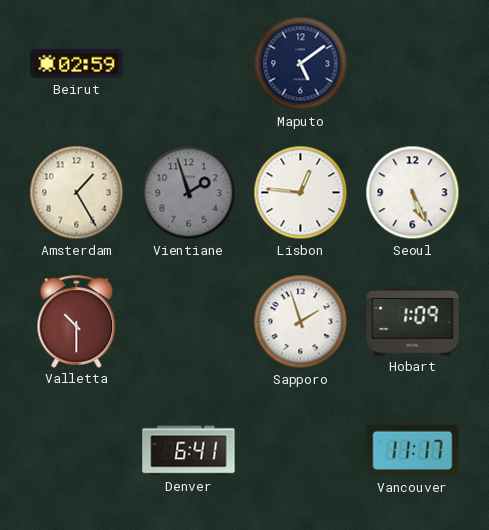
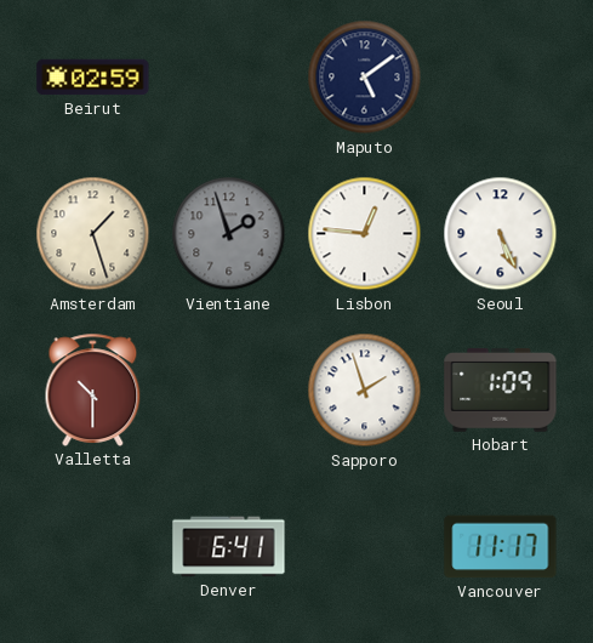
Amsterdam: 1:25 -> 1:27 (93, 234)
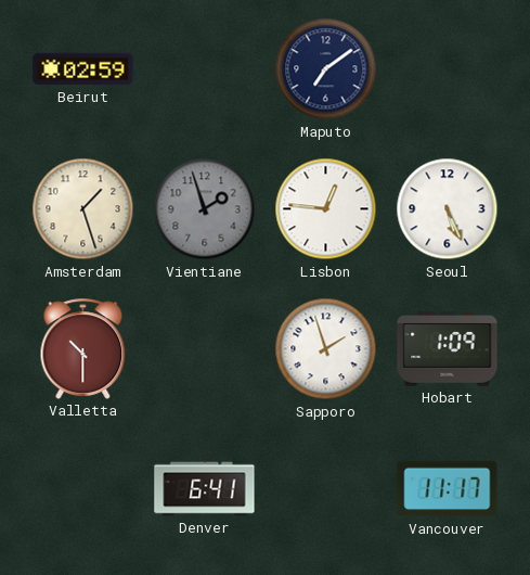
Maputo: 5:09 -> 7:09 (326, 69)
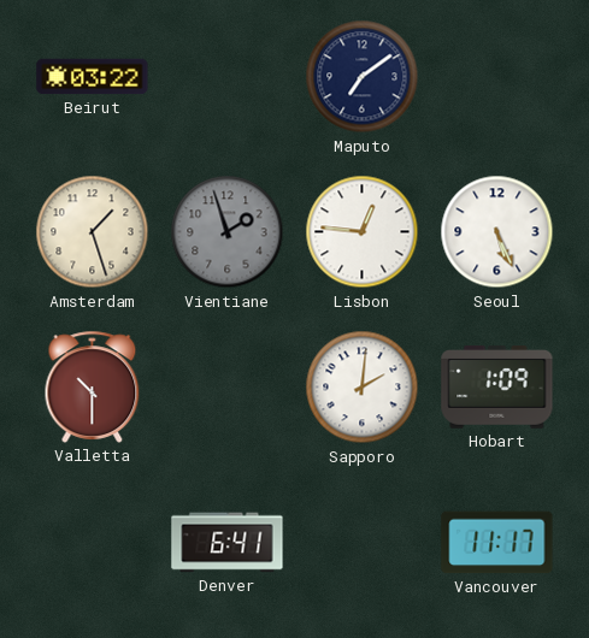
Beirut: 02:59 -> 03:22 (93, 77)
Sapporo: 1:57 -> 2:01 (363, 388)
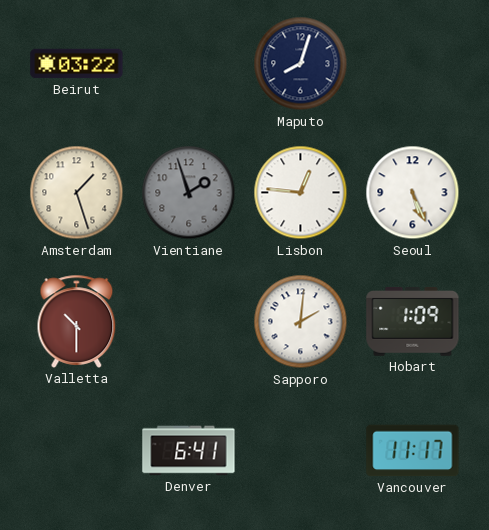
Maputo: 7:09 -> 8:03 (301, 64)
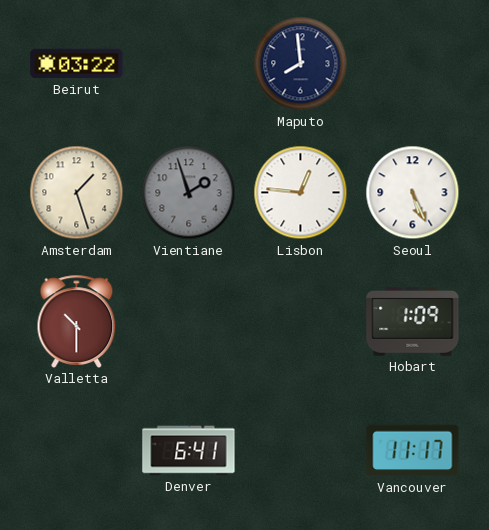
Maputo: 8:03 -> 7:59 (301, 64)
Sapporo: 2:01 -> none (301, 322)
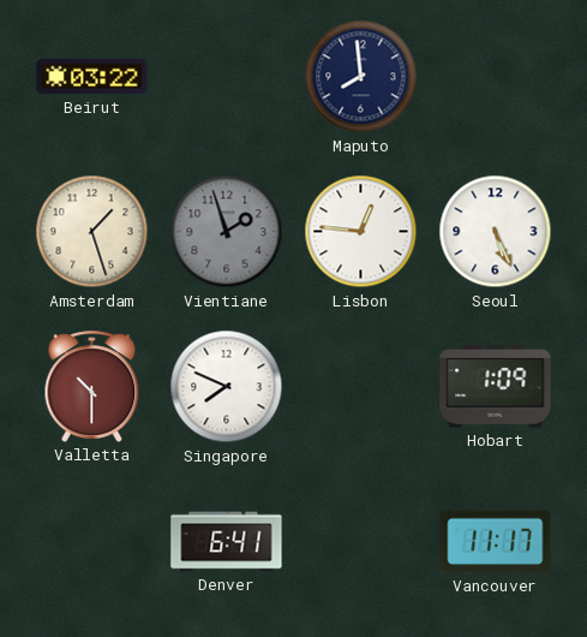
Singapore: none -> 7:49 (227, 387)
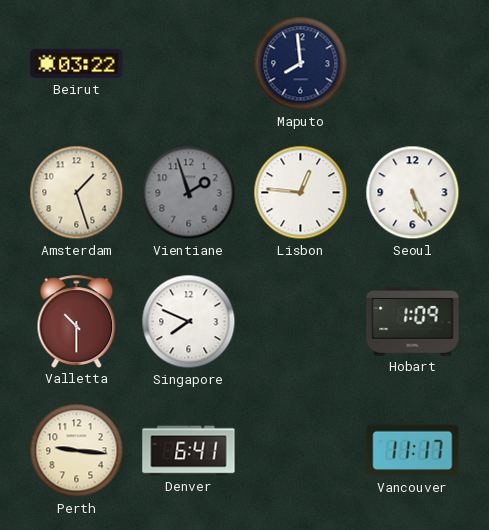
Perth: none -> 9:16 (77, 451)
